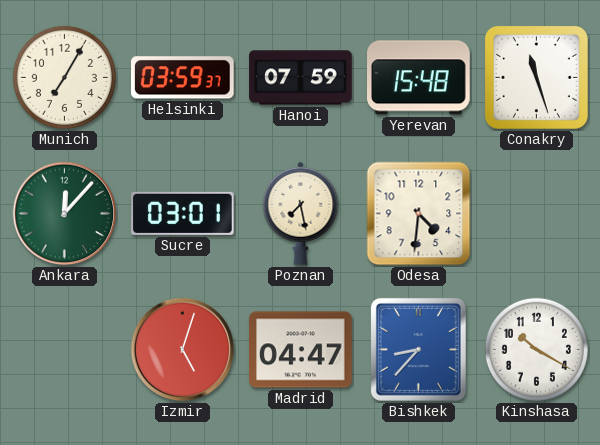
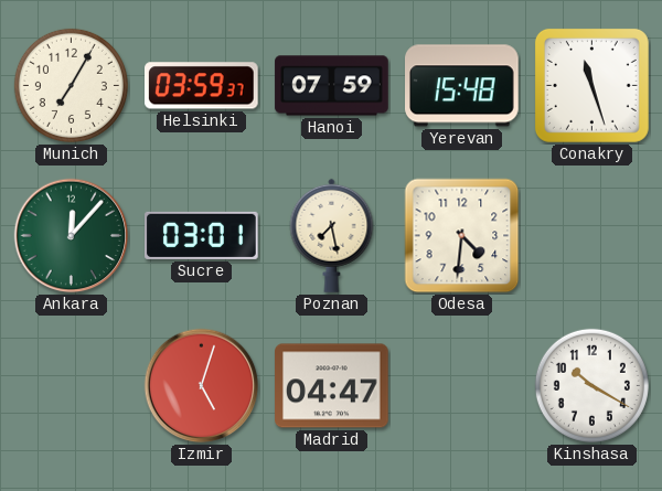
Bishkek: 8:37 -> none (418, 349)
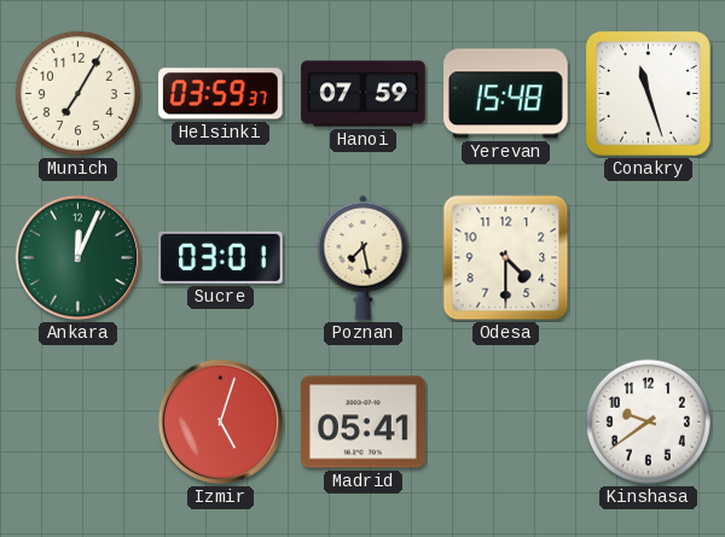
Ankara: 12:07 -> 12:04 (79, 258)
Odesa: 4:31 -> 4:30 (506, 258)
Madrid: 04:47 -> 05:41 (364, 422)
Kinshasa: 10:20 -> 9:39 (648, 421)
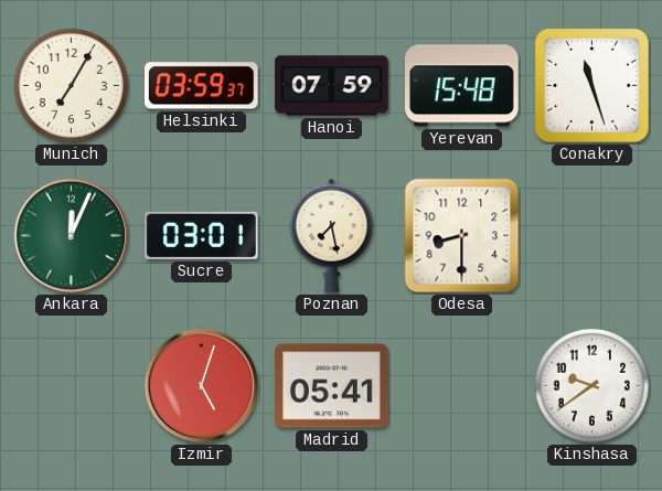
Odesa: 4:30 -> 8:30 (462, 236)
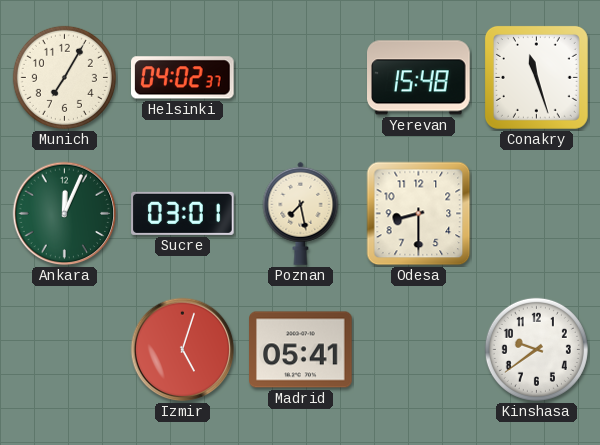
Helsinki: 03:59 -> 04:02 (183, 78)
Hanoi: 07:59 -> none (332, 86)
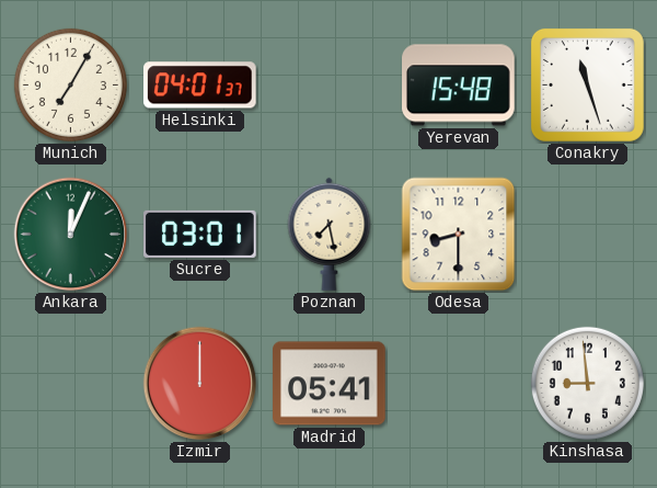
Helsinki: 04:02 -> 04:01 (200, 86)
Izmir: 5:03 -> 12:00 (200, 384)
Kinshasa: 9:39 -> 8:59 (587, 383)
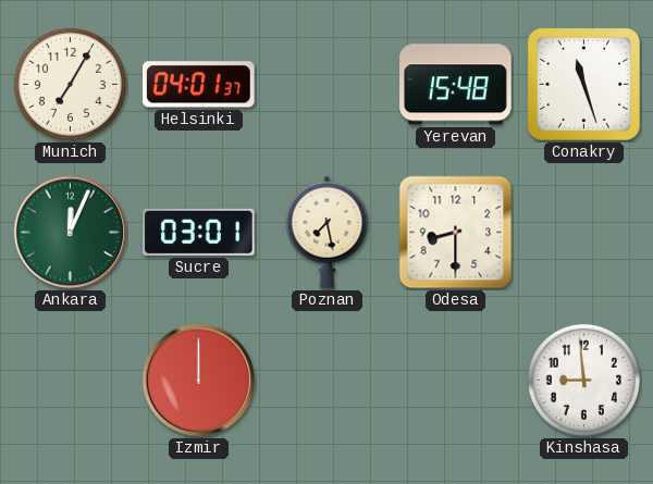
Madrid: 05:41 -> none (330, 384)
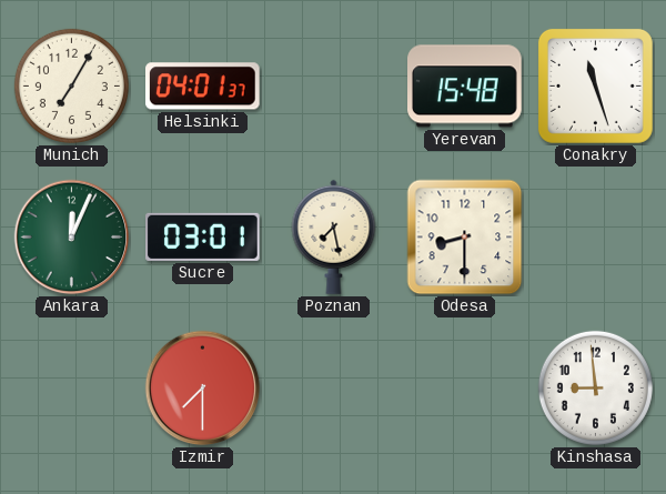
Izmir: 12:00 -> 7:30 (203, 389)
